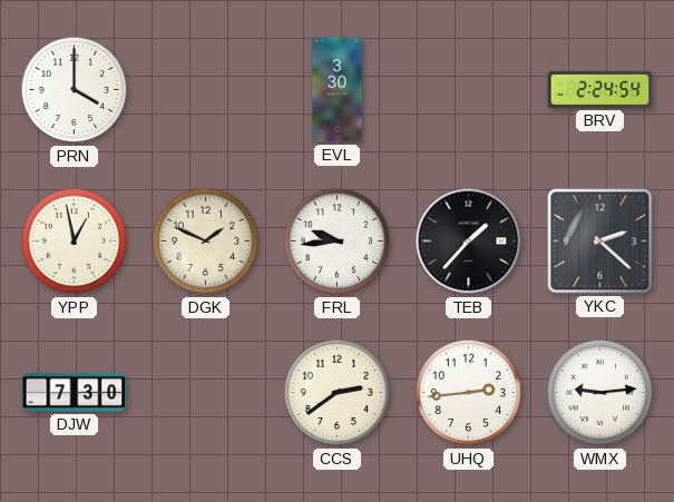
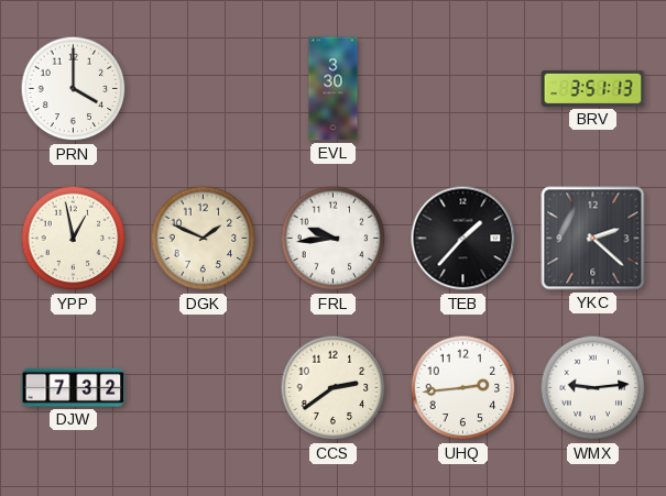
BRV: 2:24 -> 3:51 (593, 88)
DJW: 7:30 -> 7:32 (74, 387)
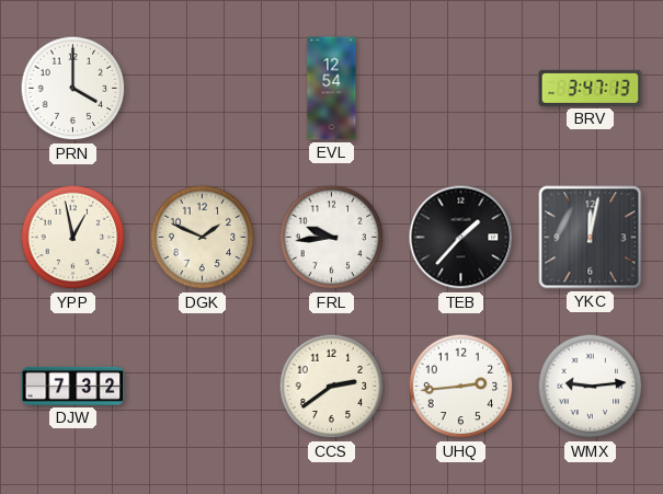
EVL: 3:30 -> 12:54 (332, 89)
BRV: 3:51 -> 3:47 (591, 88)
YKC: 2:22 -> 12:02 (591, 238)
